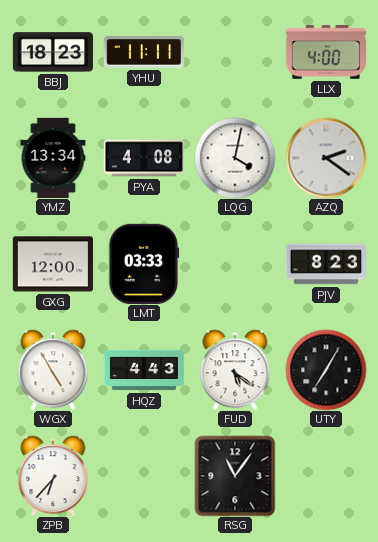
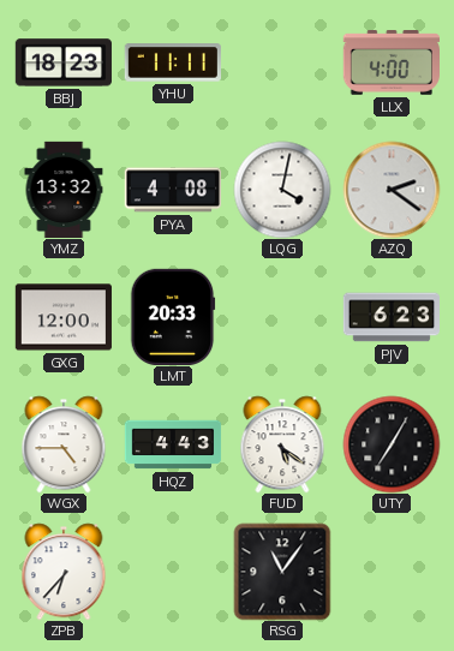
YMZ: 13:34 -> 13:32 (64, 189)
LMT: 03:33 -> 20:33 (173, 316)
PJV: 8:23 -> 6:23 (390, 317)
WGX: 4:55 -> 4:45 (64, 444)
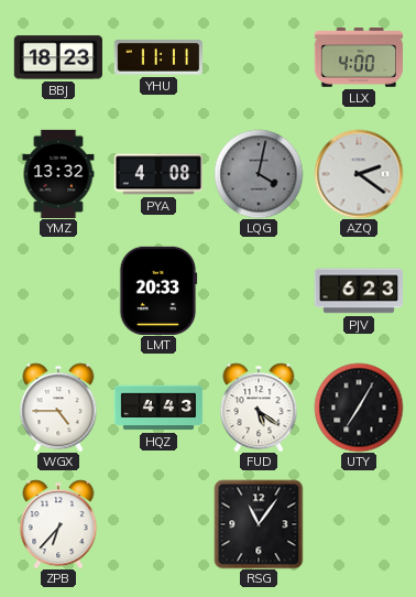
LQG dial: white -> grey (259, 174)
GXG: 12:00 -> none (62, 317)
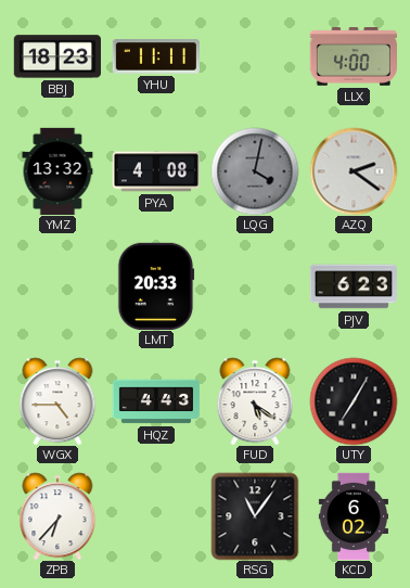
KCD: none -> 6:02 (353, 516)
